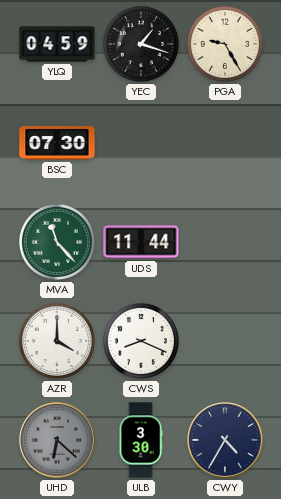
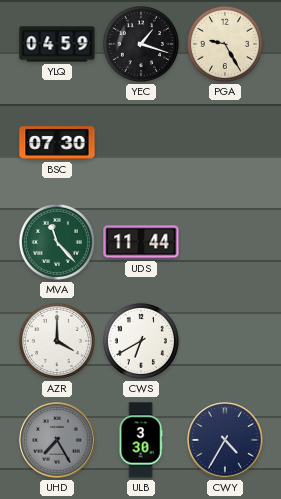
CWS: 8:19 -> 6:40 (141, 341)
UHD: 6:22 -> 7:25 (57, 440)
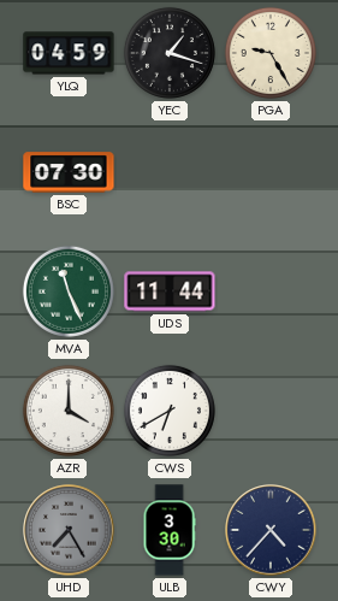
MVA: 11:23 -> 11:26 (69, 291)
CWY: 4:35 -> 4:37 (271, 530)
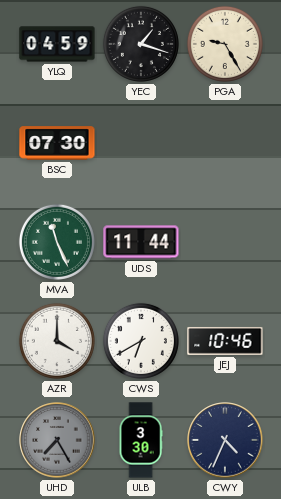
JEJ: none -> 10:46 (225, 341)
CWY: 4:37 -> 4:34 (225, 440)
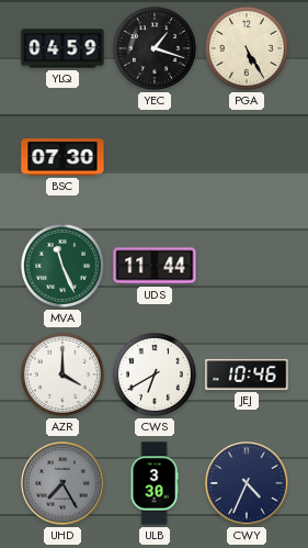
PGA: 9:25 -> 5:25 (247, 48)
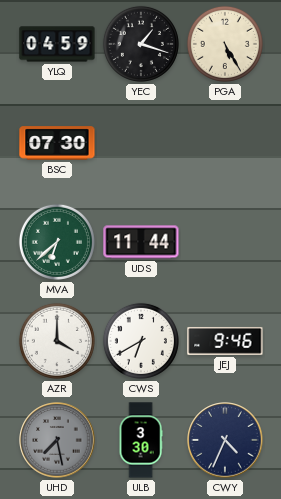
MVA: 11:26 -> 6:38 (57, 242)
JEJ: 10:46 -> 9:46 (225, 341)
UHD: 7:25 -> 7:28 (57, 440)
